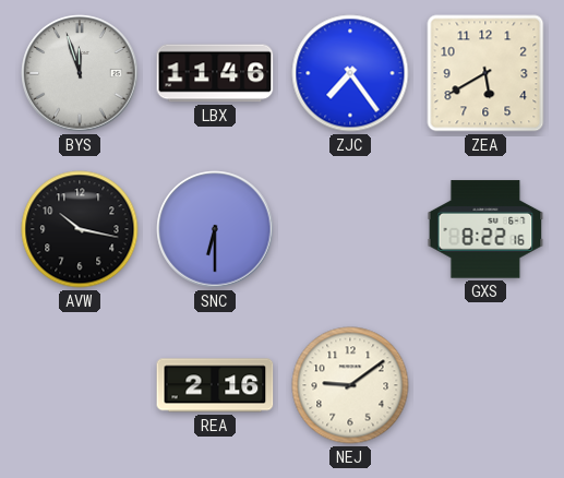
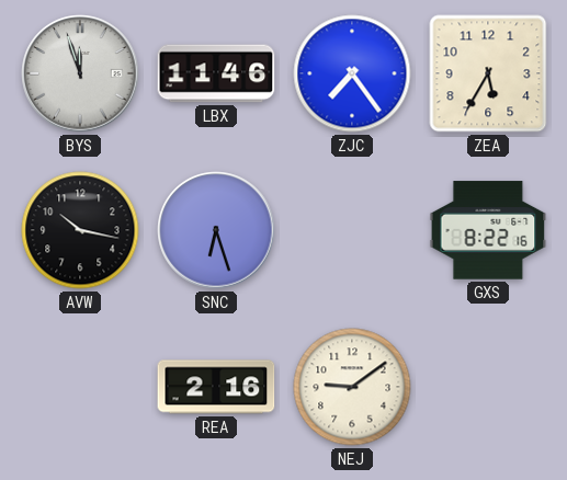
ZEA: 5:40 -> 5:35 (488, 73)
SNC: 6:30 -> 6:27 (216, 230)
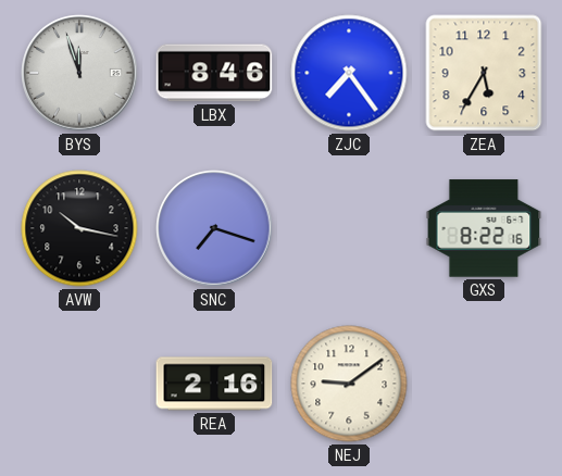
LBX: 11:46 -> 8:46 (214, 73)
SNC: 6:27 -> 7:18 (214, 228)
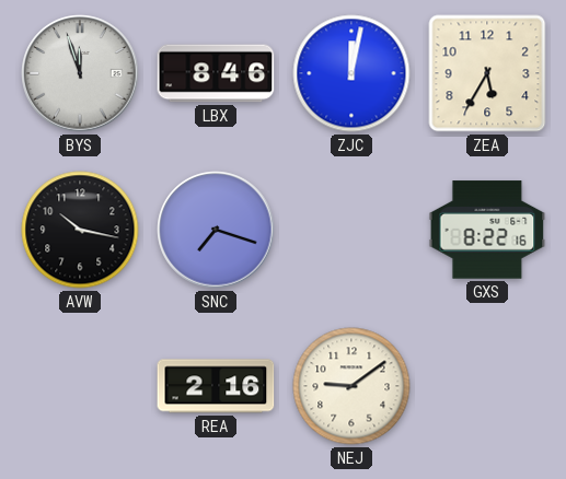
ZJC: 7:24 -> 12:02 (351, 73)
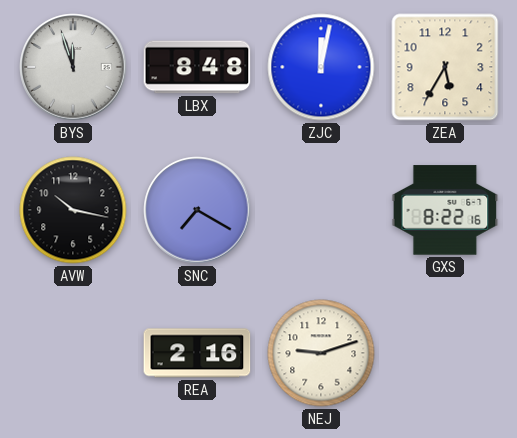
LBX: 8:46 -> 8:48 (197, 67)
SNC: 7:18 -> 7:20 (197, 210)
NEJ: 9:09 -> 9:12 (321, 353)
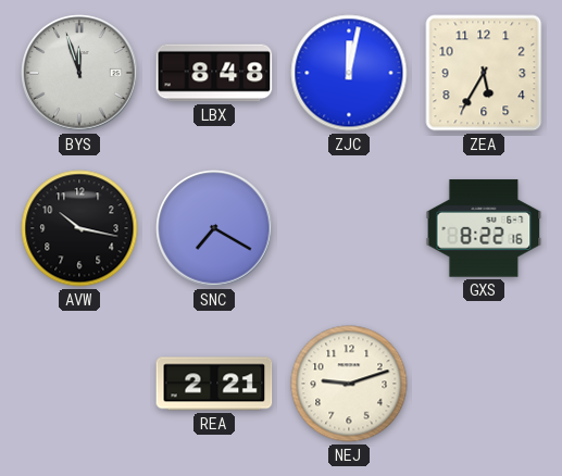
REA: 2:16 -> 2:21 (214, 384)
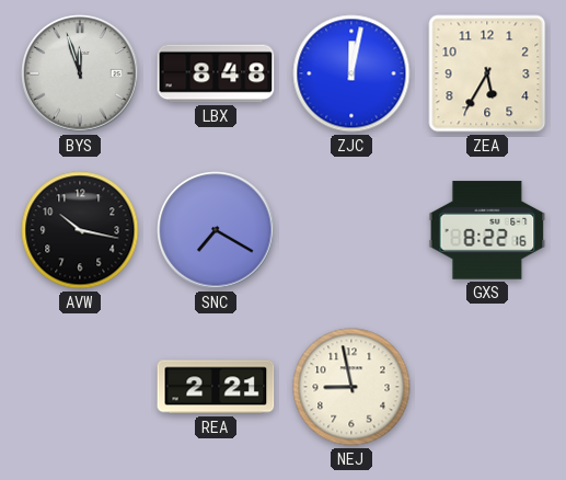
NEJ: 9:12 -> 8:58 (351, 387)
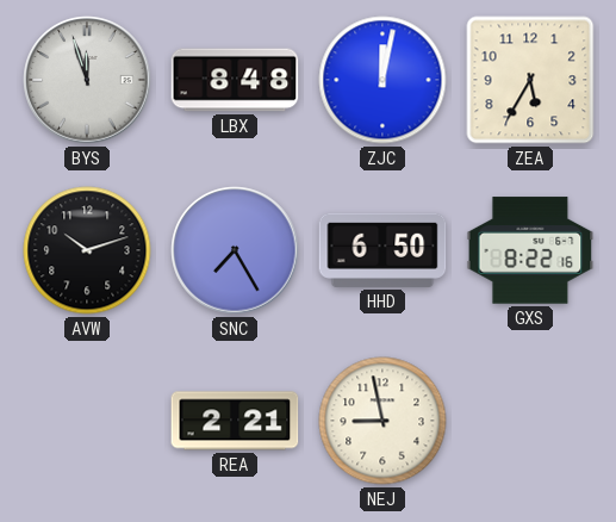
AVW: 10:17 -> 10:12 (87, 250)
SNC: 7:20 -> 7:25 (235, 250)
HHD: none -> 6:50 (382, 250)
